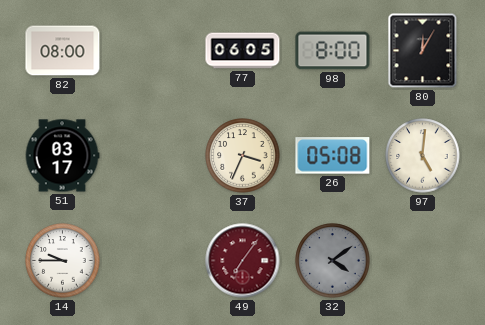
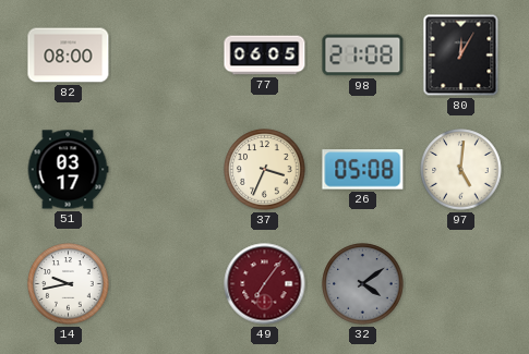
98: 8:00 -> 21:08 (363, 56)
14: 9:45 -> 9:43 (69, 284)
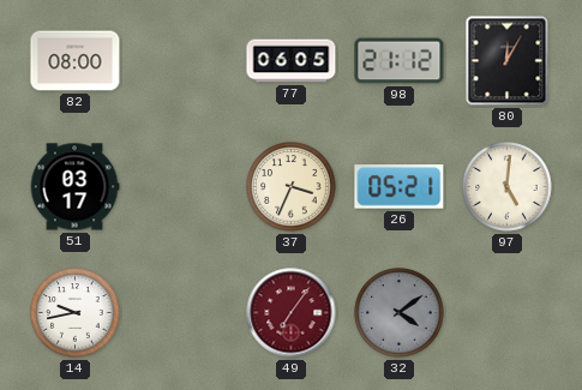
98: 21:08 -> 21:12 (400, 61)
26: 05:08 -> 05:21 (400, 187)
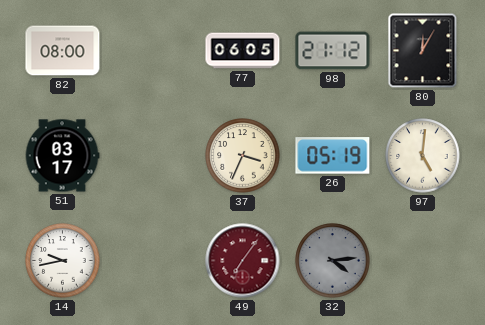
26: 05:21 -> 05:19 (333, 156)
32: 4:09 -> 4:14 (333, 261)
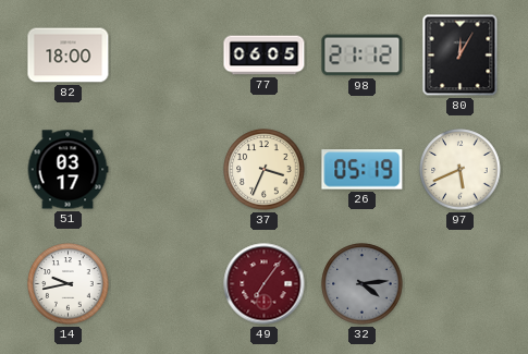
82: 08:00 -> 18:00 (69, 56)
97: 5:01 -> 5:41 (461, 170)
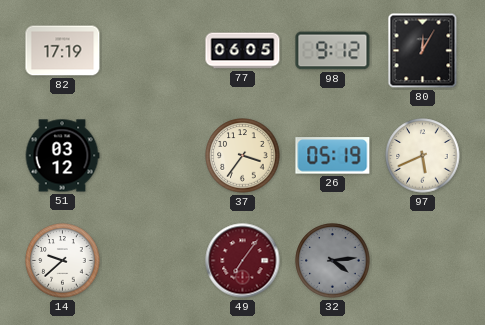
82: 18:00 -> 17:19 (63, 51)
98: 21:12 -> 9:12 (333, 51)
51: 03:17 -> 03:12 (62, 156)
37: 3:34 -> 3:36 (243, 156)
14: 9:43 -> 9:38 (63, 261)
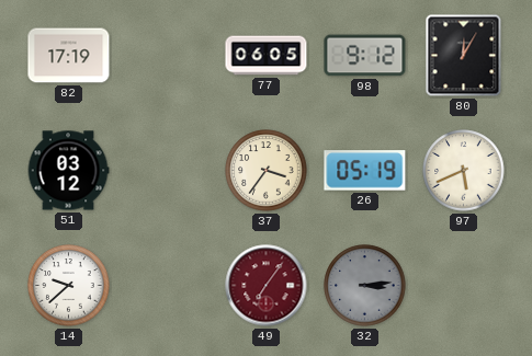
32: 4:14 -> 3:14 (365, 286)
